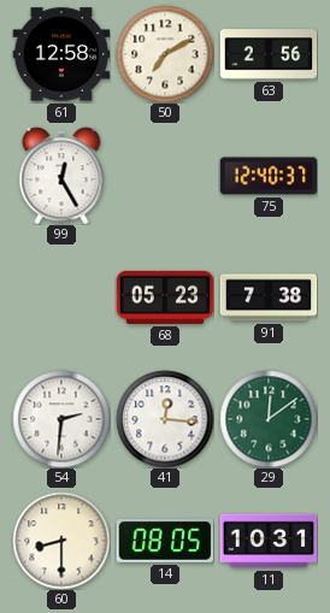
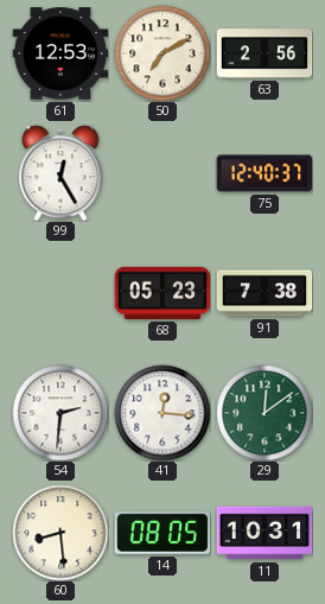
61: 12:58 -> 12:53 (60, 53)
60: 8:30 -> 8:29 (60, 533)
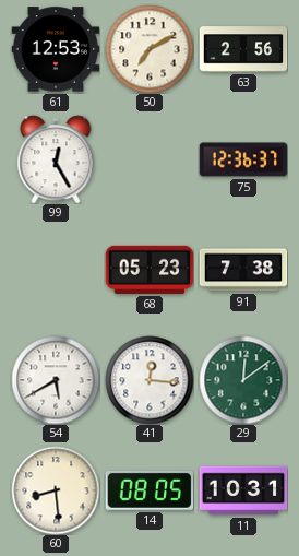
75: 12:40 -> 12:36 (243, 159)
54: 2:31 -> 5:40 (56, 380)
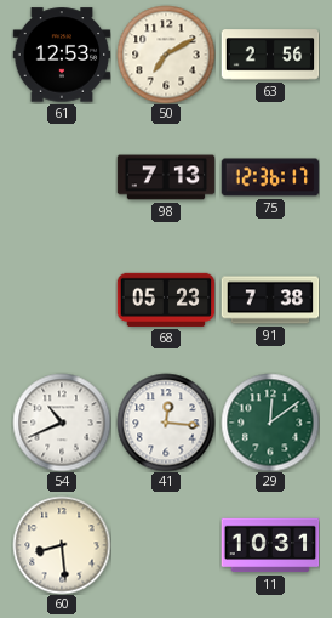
99: 12:25 -> none (56, 159)
98: none -> 7:13 (166, 177)
75: 12:36:37 -> 12:36:17 (270, 177)
54: 5:40 -> 10:41 (62, 423)
14: 08:05 -> none (149, 492)
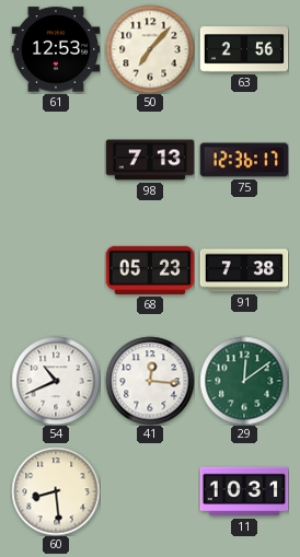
50: 7:10 -> 7:07 (150, 49)
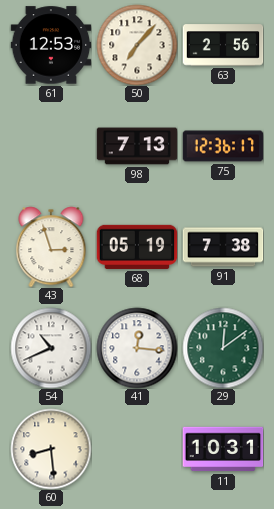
43: none -> 2:57 (51, 247)
68: 05:23 -> 05:19 (137, 247)
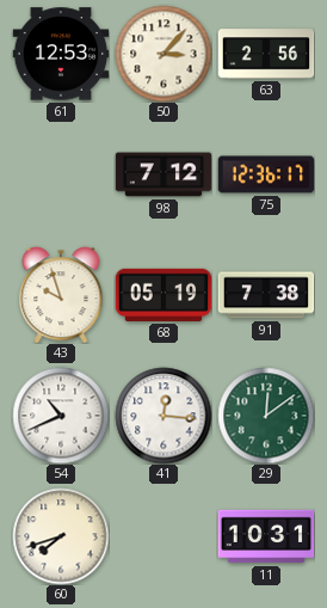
50: 7:07 -> 3:07 (163, 54)
98: 7:13 -> 7:12 (163, 174)
43: 2:57 -> 9:57 (61, 295)
60: 8:29 -> 7:42 (61, 536)
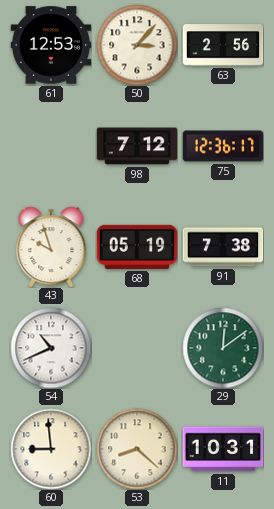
41: 12:16 -> none (163, 416)
60: 7:42 -> 8:59 (51, 449)
53: none -> 8:22 (137, 449)
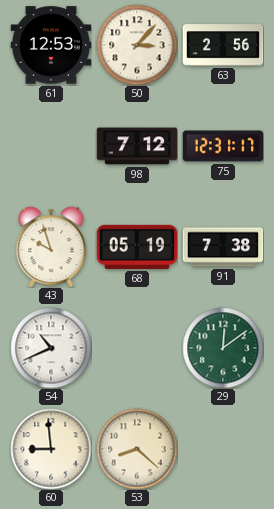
75: 12:36 -> 12:31 (223, 146)
11: 10:31 -> none (223, 449)
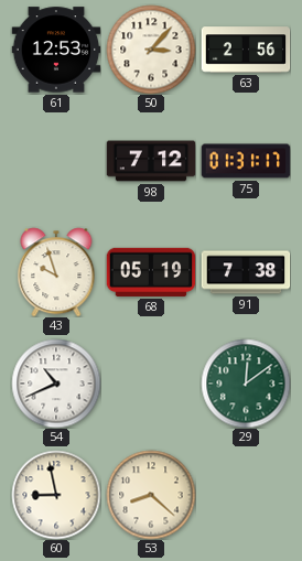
75: 12:31 -> 01:31 (246, 161)
60: 8:59 -> 8:58 (56, 495)
